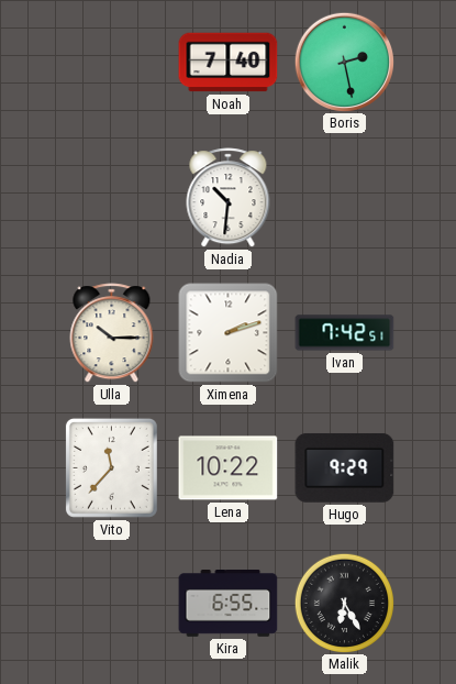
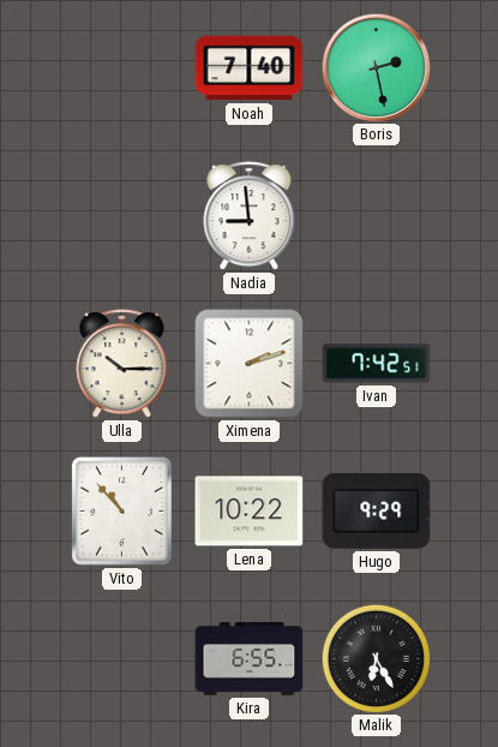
Nadia: 10:31 -> 8:59 (250, 216)
Vito: 11:37 -> 10:53 (121, 510)
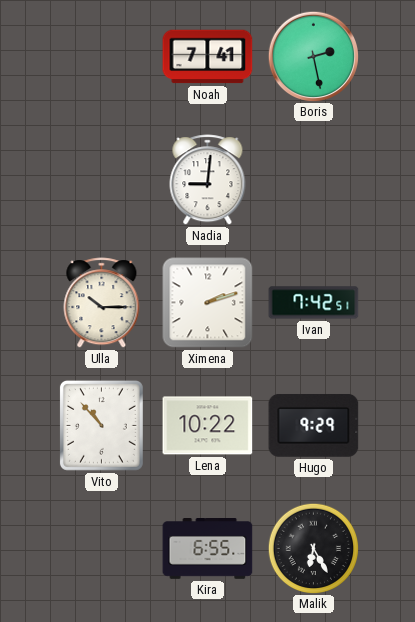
Noah: 7:40 -> 7:41 (208, 57)
Nadia: 8:59 -> 9:01 (208, 180)
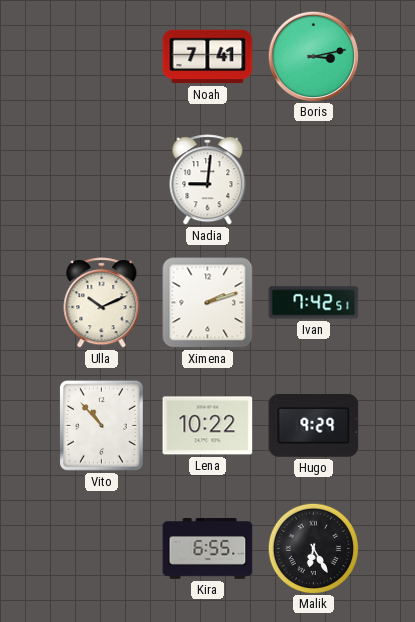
Boris: 2:28 -> 3:13 (313, 56)
Ulla: 10:15 -> 10:11 (102, 303)
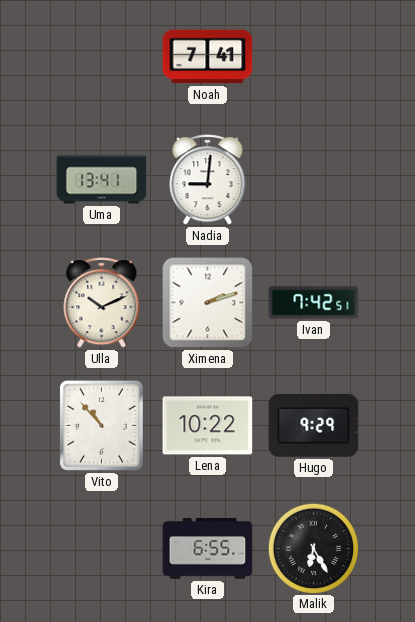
Boris: 3:13 -> none (313, 56)
Uma: none -> 13:41 (102, 180)
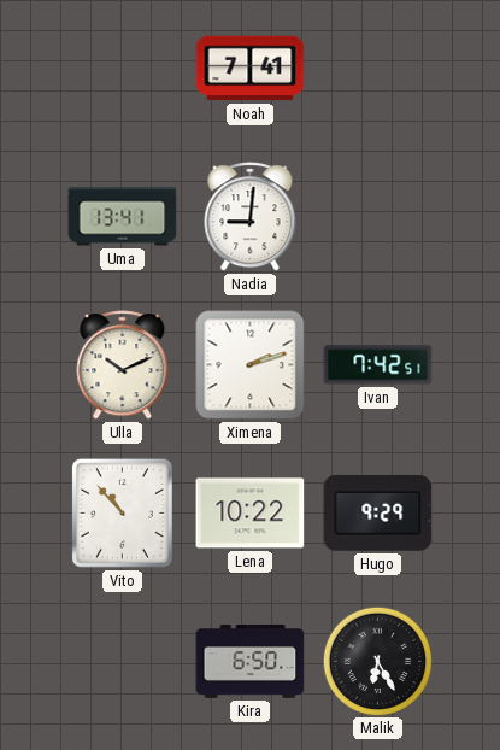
Kira: 6:55 -> 6:50 (251, 662)
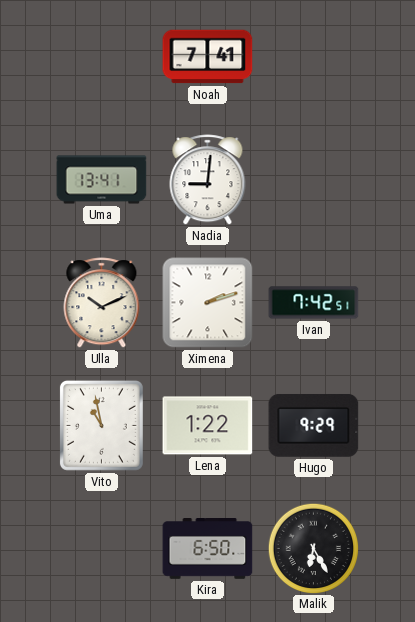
Vito: 10:53 -> 10:58 (101, 425)
Lena: 10:22 -> 1:22 (208, 426)
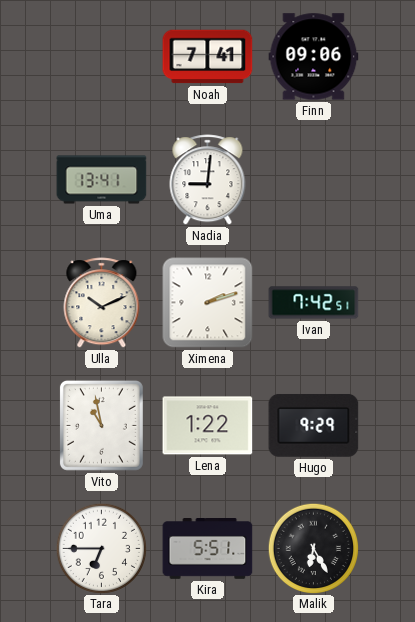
Finn: none -> 09:06 (314, 57)
Tara: none -> 6:45 (101, 548)
Kira: 6:50 -> 5:51 (208, 549)
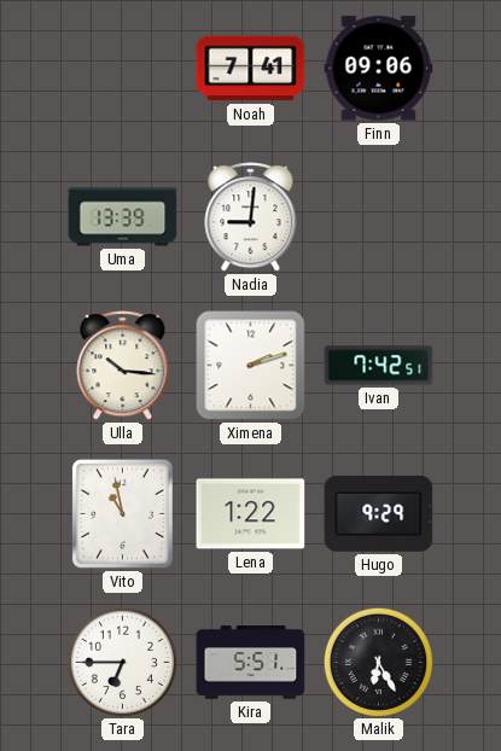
Uma: 13:41 -> 13:39 (123, 217)
Ulla: 10:11 -> 10:16 (123, 366)
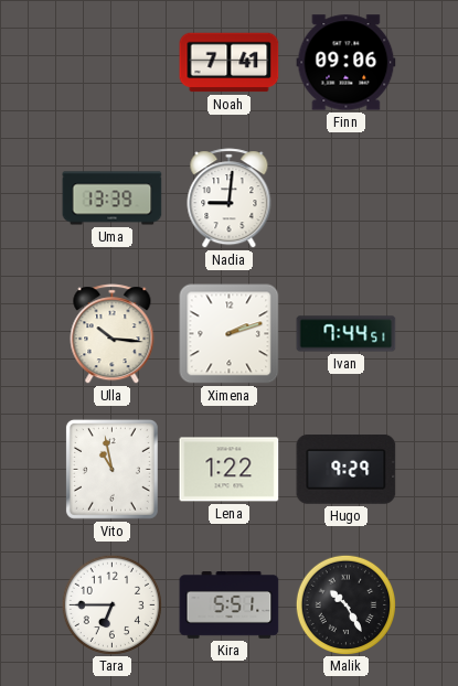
Ivan: 7:42 -> 7:44 (347, 334)
Malik: 6:25 -> 10:25 (345, 604)
